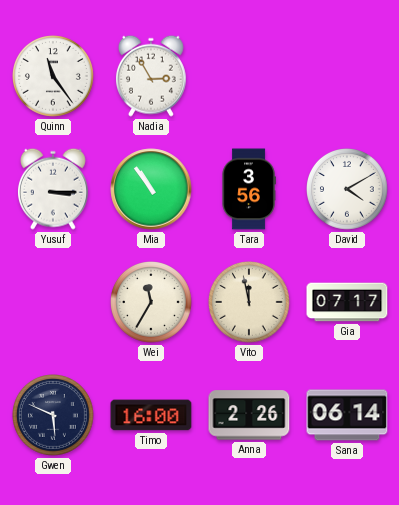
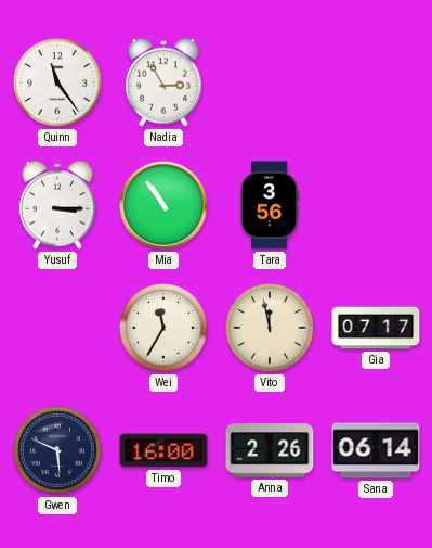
David: 4:10 -> none (348, 190)
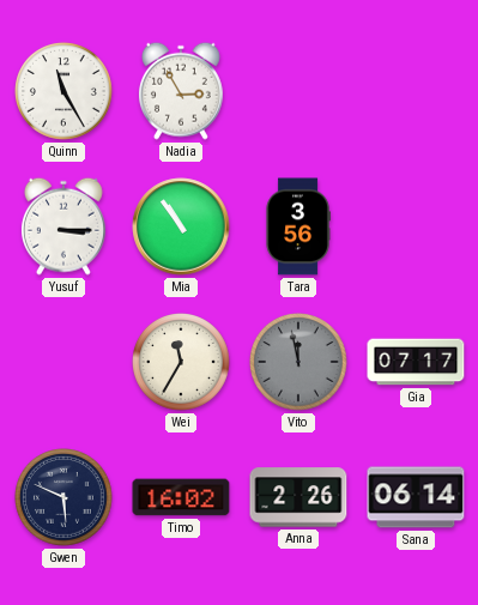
Quinn: 11:24 -> 11:25 (65, 92)
Vito dial: cream -> grey (299, 363)
Timo: 16:00 -> 16:02 (181, 497)
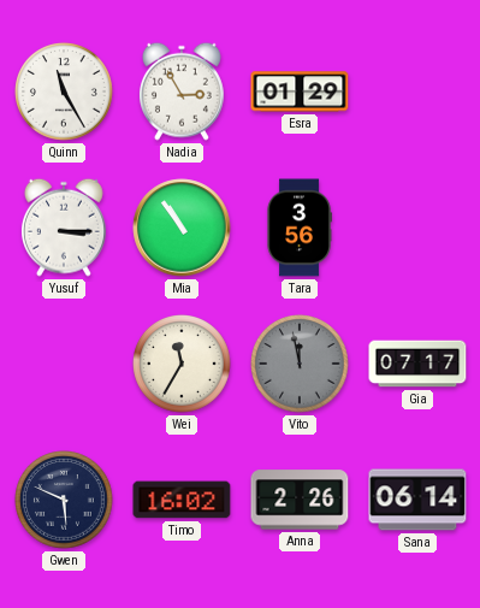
Esra: none -> 01:29 (300, 92)
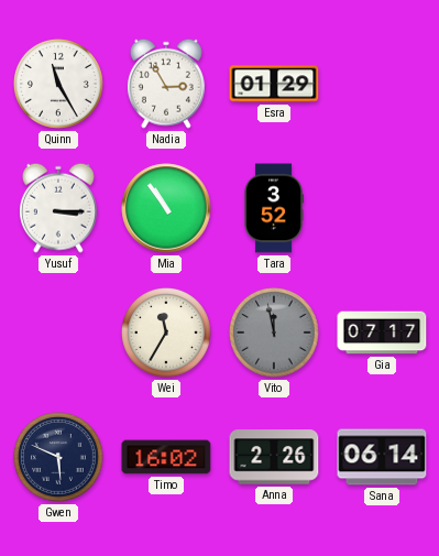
Tara: 3:56 -> 3:52 (274, 208)
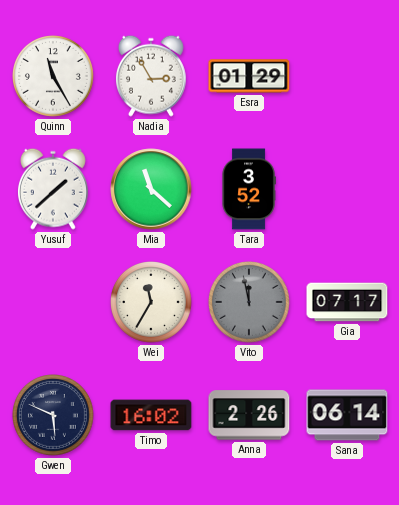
Yusuf: 3:15 -> 1:38 (53, 189)
Mia: 10:54 -> 11:22 (151, 189)
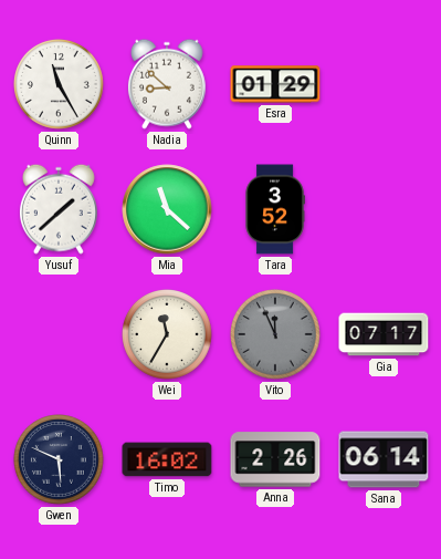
Nadia: 2:55 -> 8:52 (167, 84)
Vito: 11:58 -> 11:56 (276, 335)
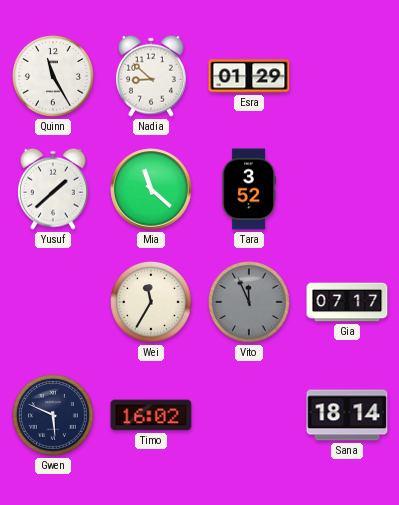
Anna: 2:26 -> none (275, 459)
Sana: 06:14 -> 18:14 (347, 415)
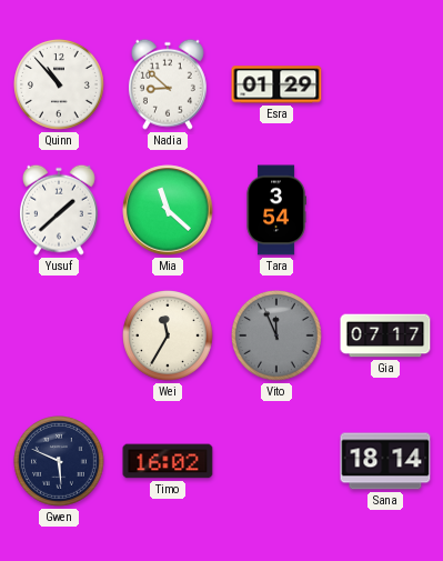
Quinn: 11:25 -> 10:53 (60, 86)
Tara: 3:52 -> 3:54 (276, 210)
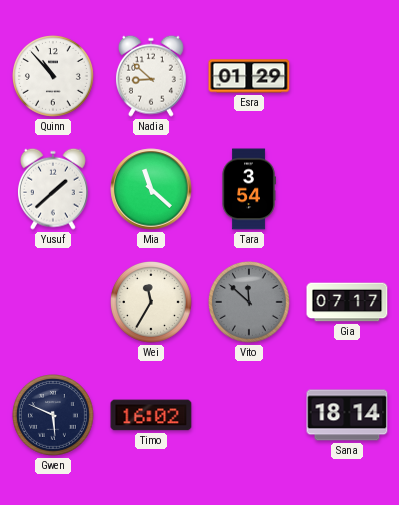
Vito: 11:56 -> 11:52 (250, 303)
